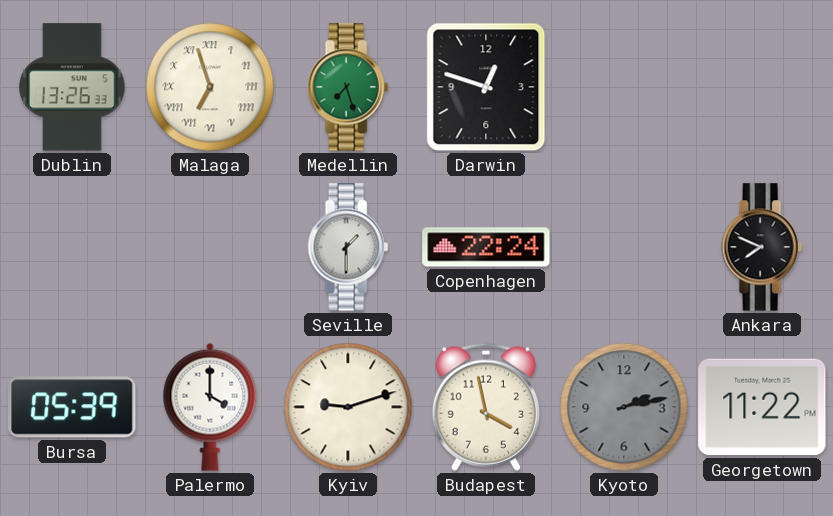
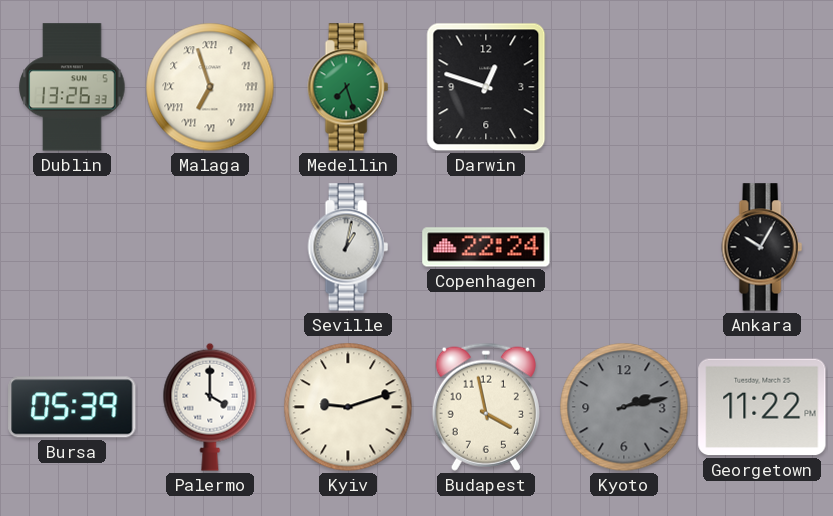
Seville: 1:30 -> 1:02 (348, 247)
Ankara: 7:49 -> 10:05 (762, 247)
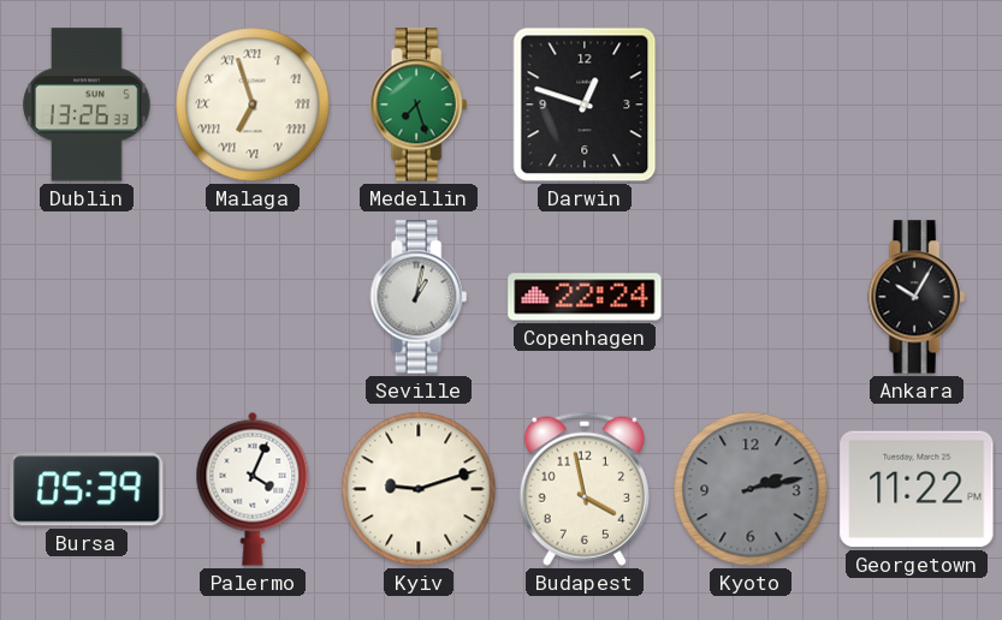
Palermo: 4:00 -> 4:04 (253, 489)
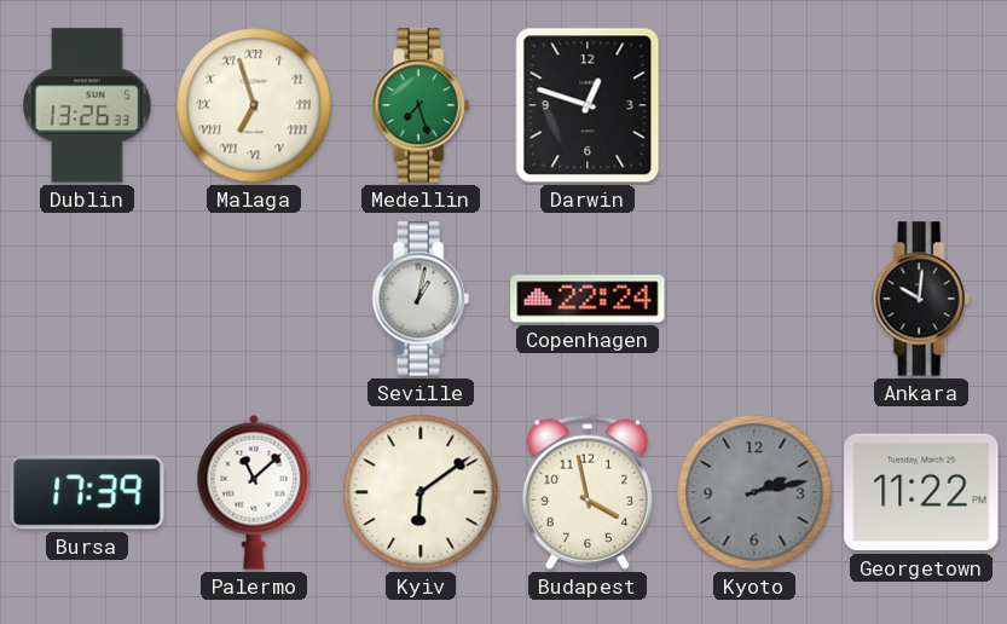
Ankara: 10:05 -> 10:01 (921, 299)
Bursa: 05:39 -> 17:39 (87, 492)
Palermo: 4:04 -> 11:08 (254, 492)
Kyiv: 9:12 -> 6:09 (421, 492)
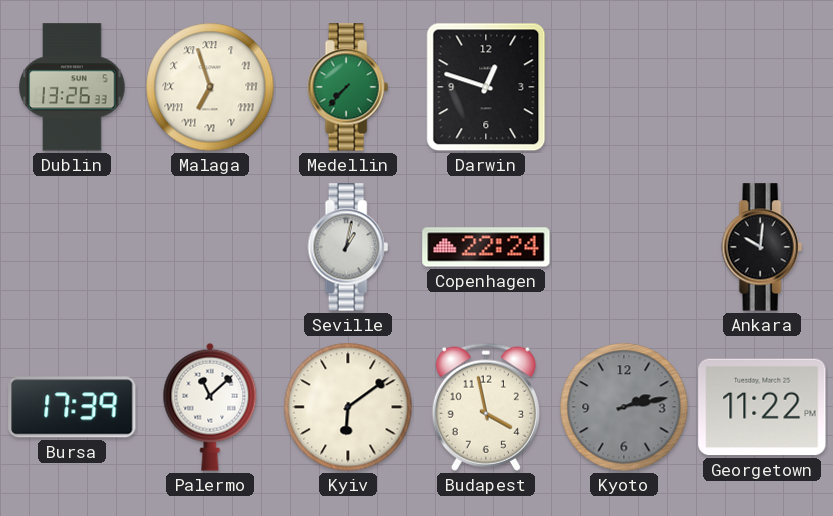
Medellin: 7:27 -> 7:37 (348, 87)
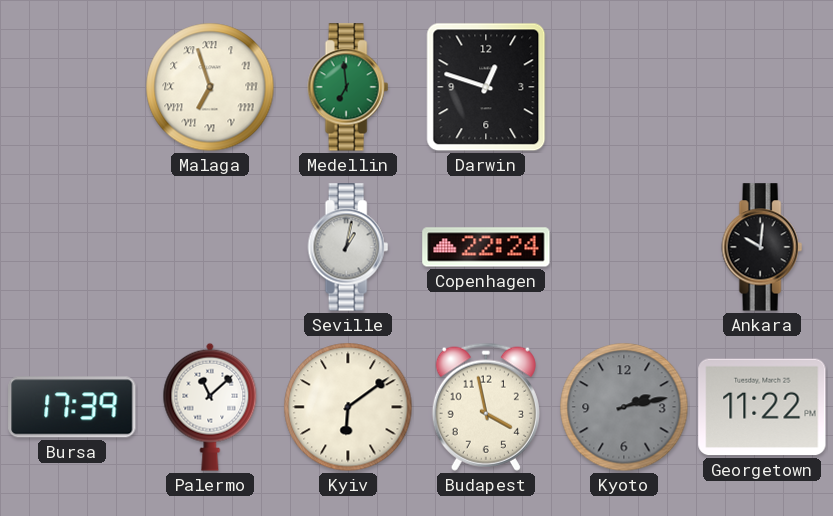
Dublin: 13:26 -> none (72, 87)
Medellin: 7:37 -> 6:59 (348, 87)
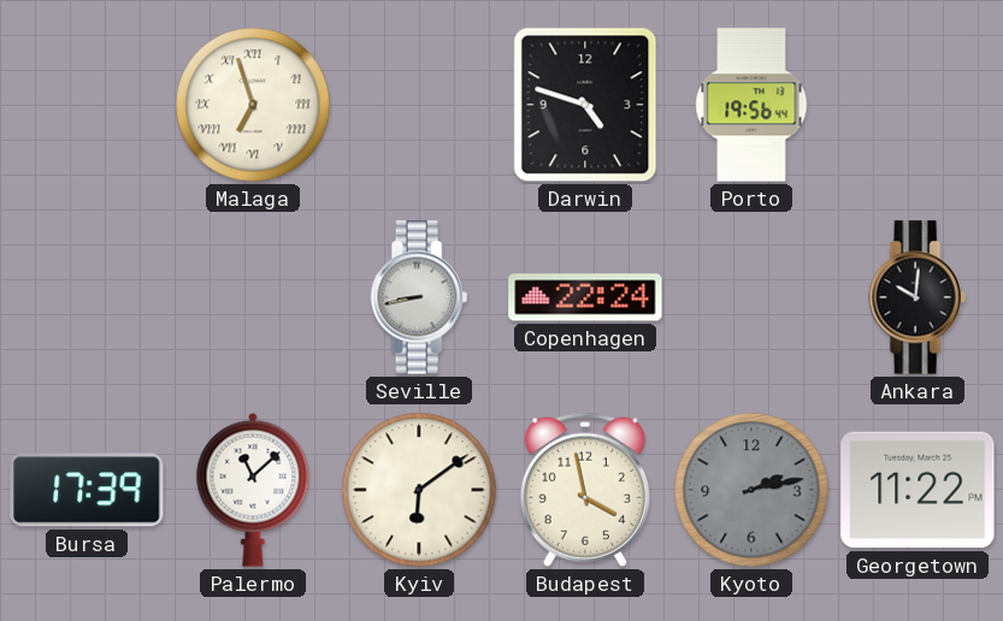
Medellin: 6:59 -> none (348, 87)
Darwin: 12:48 -> 4:48 (585, 105)
Porto: none -> 19:56 (751, 105)
Seville: 1:02 -> 8:43 (419, 297)
